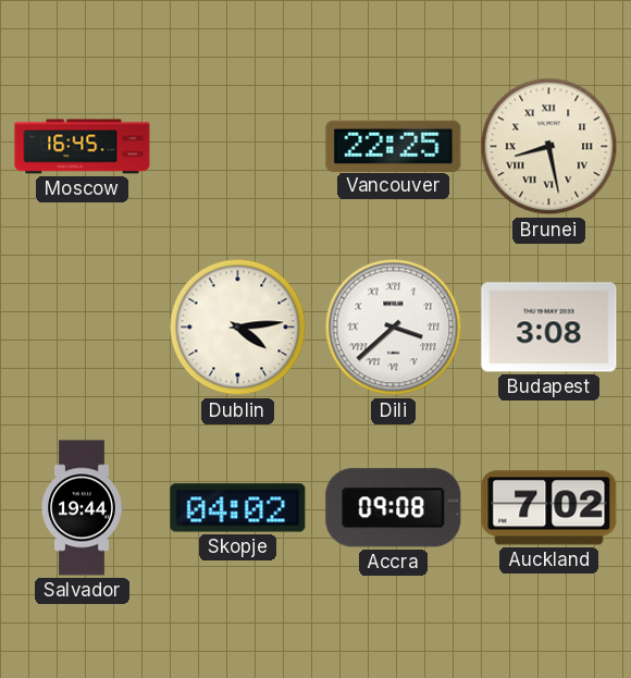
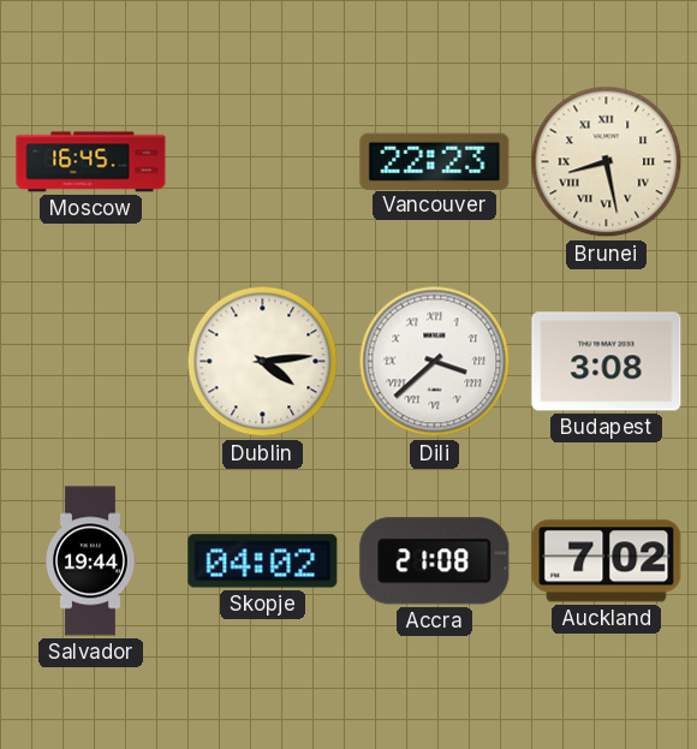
Vancouver: 22:25 -> 22:23 (435, 161)
Accra: 09:08 -> 21:08 (435, 561)
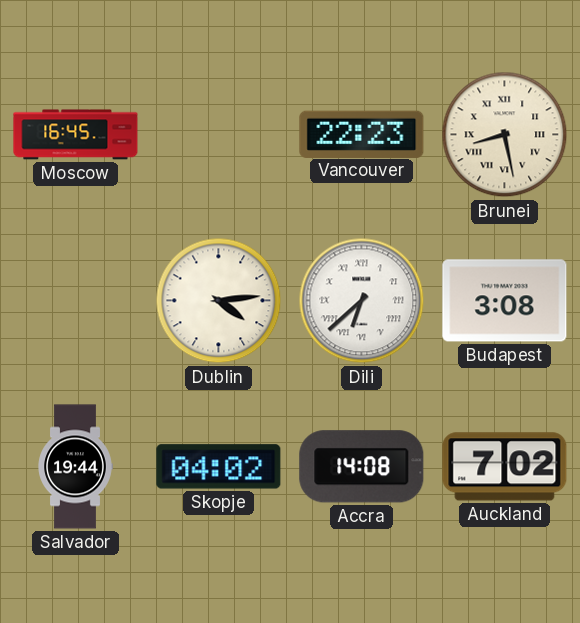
Dili: 3:38 -> 6:38 (362, 301)
Accra: 21:08 -> 14:08 (362, 467)
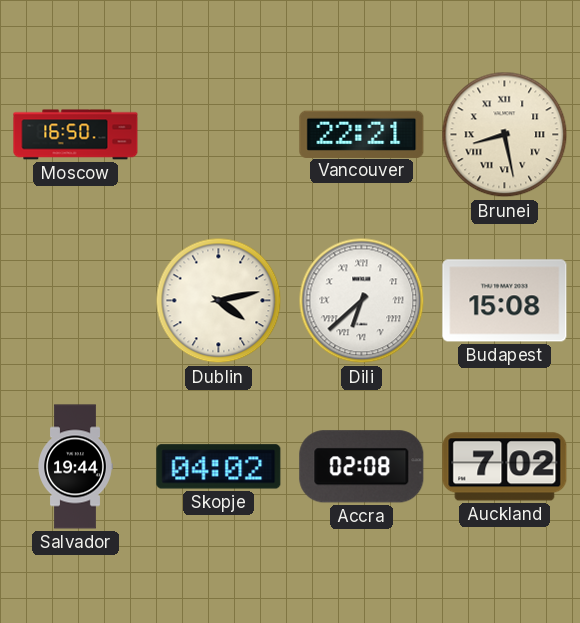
Moscow: 16:45 -> 16:50 (76, 135)
Vancouver: 22:23 -> 22:21 (362, 134)
Dublin: 4:14 -> 4:13 (219, 301)
Budapest: 3:08 -> 15:08 (505, 301)
Accra: 14:08 -> 02:08 (362, 467)
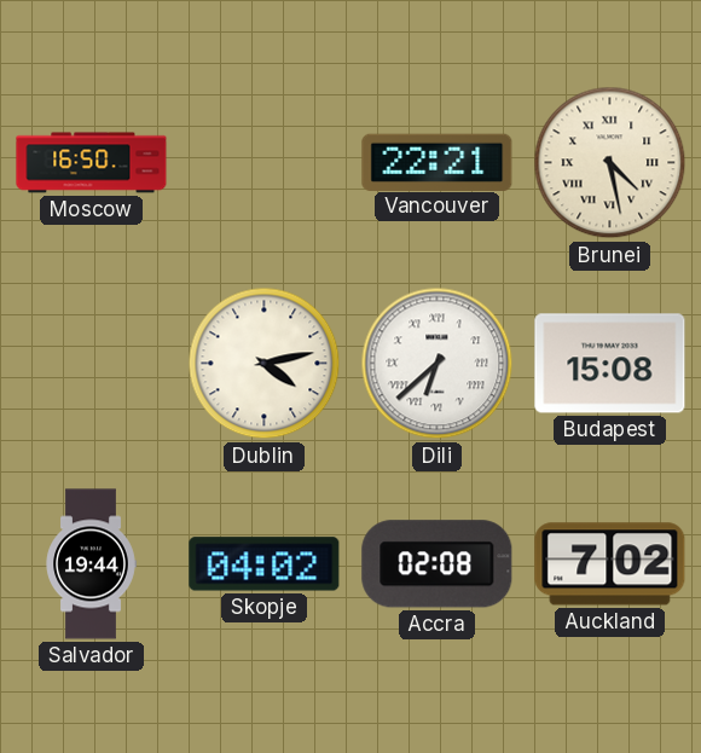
Brunei: 8:28 -> 4:28 (610, 163)
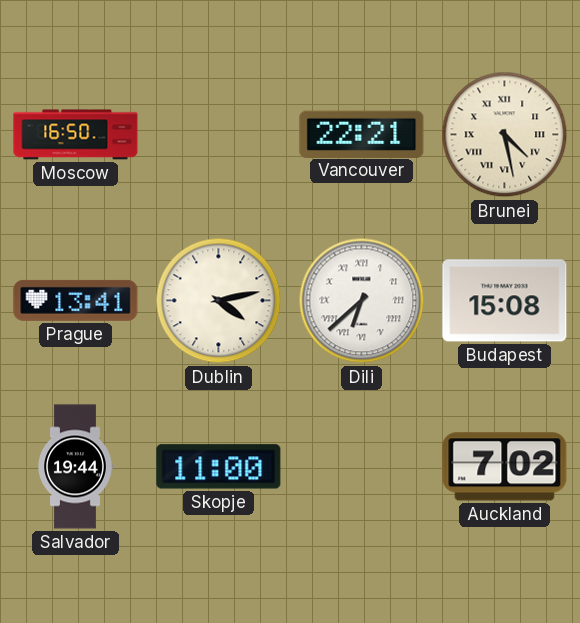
Prague: none -> 13:41 (76, 300)
Skopje: 04:02 -> 11:00 (219, 467)
Accra: 02:08 -> none (438, 564)
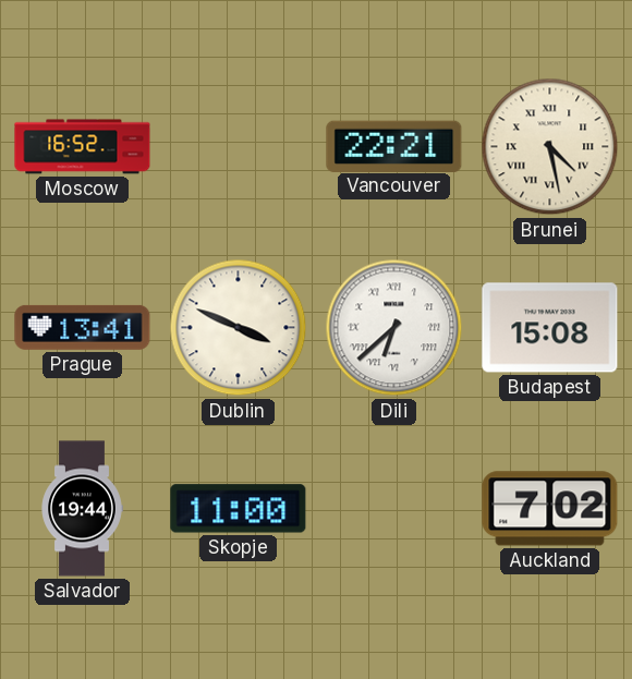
Moscow: 16:50 -> 16:52 (83, 147)
Dublin: 4:13 -> 3:49 (239, 328)
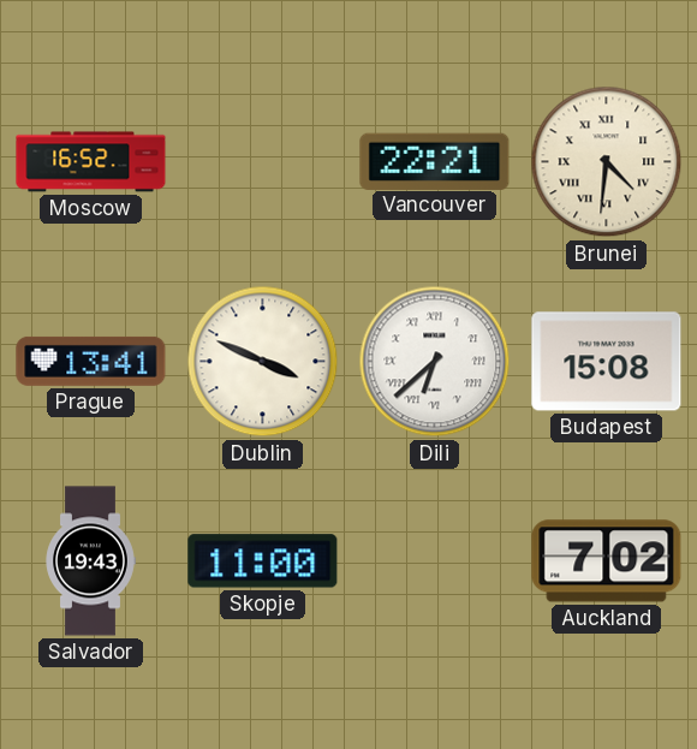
Brunei: 4:28 -> 4:31 (607, 162)
Salvador: 19:44 -> 19:43 (90, 561)
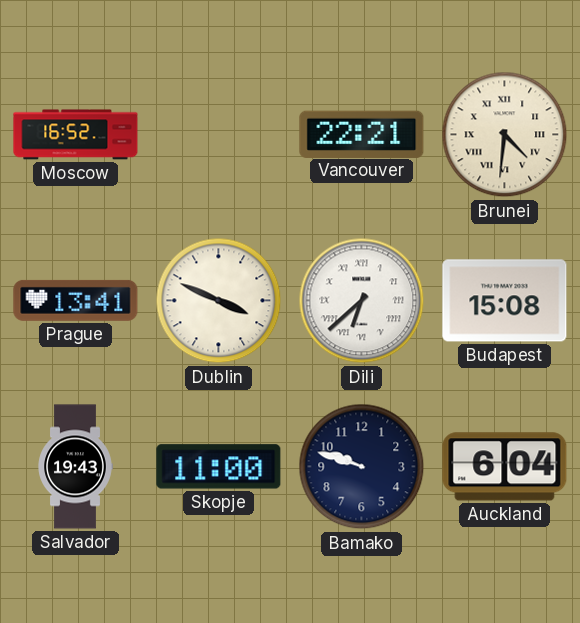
Bamako: none -> 9:48 (362, 467)
Auckland: 7:02 -> 6:04 (505, 467)
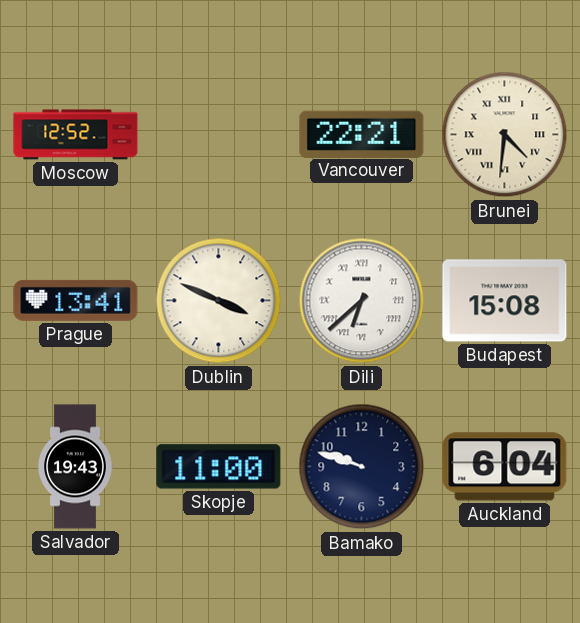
Moscow: 16:52 -> 12:52 (76, 135)
